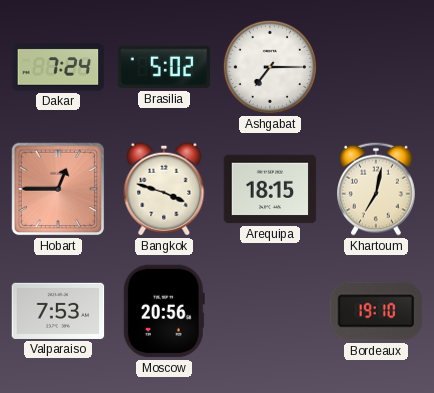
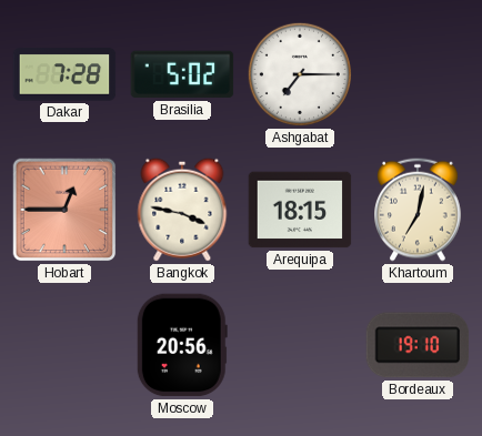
Dakar: 7:24 -> 7:28 (64, 74)
Bangkok: 3:48 -> 3:47 (182, 210)
Valparaiso: 7:53 -> none (58, 311)
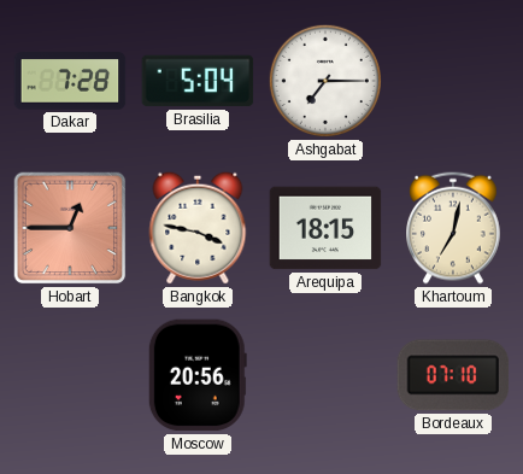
Brasilia: 5:02 -> 5:04 (198, 81)
Bordeaux: 19:10 -> 07:10 (453, 375)
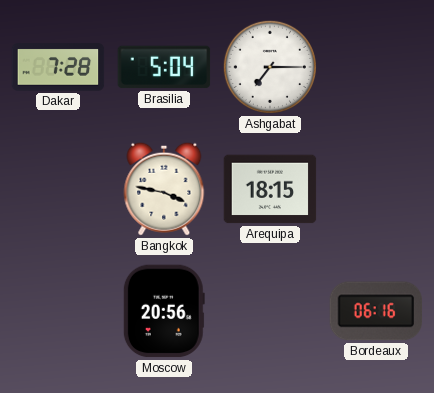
Hobart: 12:45 -> none (70, 228)
Khartoum: 7:02 -> none (454, 228)
Bordeaux: 07:10 -> 06:16 (376, 311)
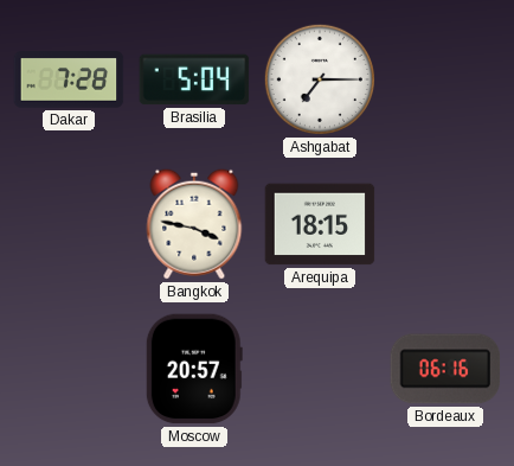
Moscow: 20:56 -> 20:57 (194, 369)
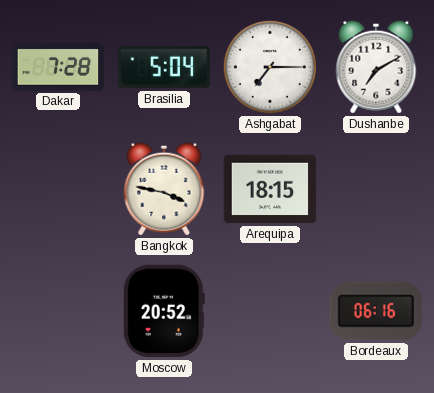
Dushanbe: none -> 7:10 (376, 67)
Moscow: 20:57 -> 20:52 (164, 311)
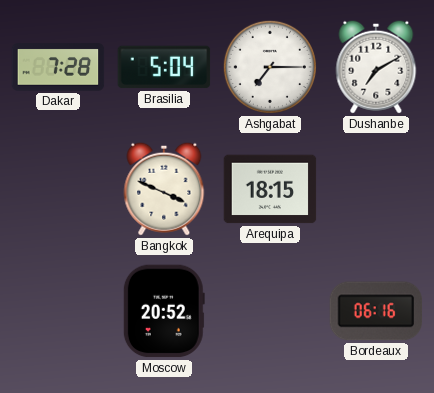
Bangkok: 3:47 -> 3:49 (164, 189)
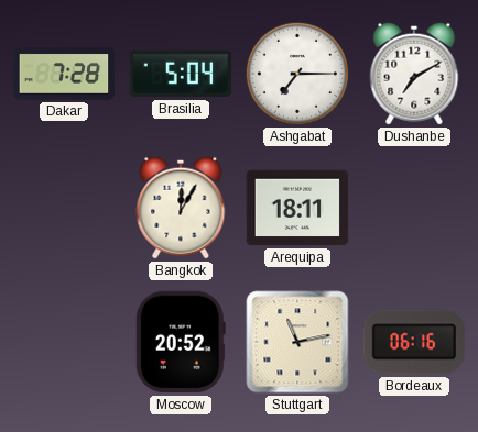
Bangkok: 3:49 -> 12:05 (181, 208)
Arequipa: 18:15 -> 18:11 (297, 208)
Stuttgart: none -> 11:13 (297, 342)
